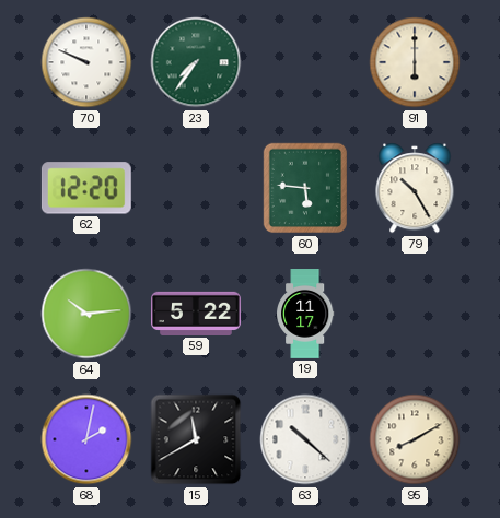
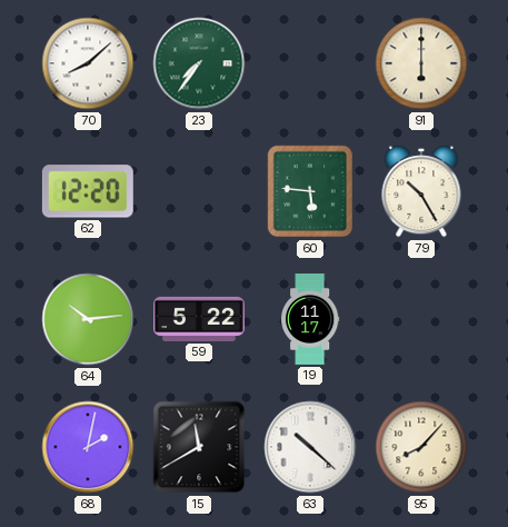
70: 9:49 -> 8:08 (88, 63)
95: 8:10 -> 8:07 (421, 447)
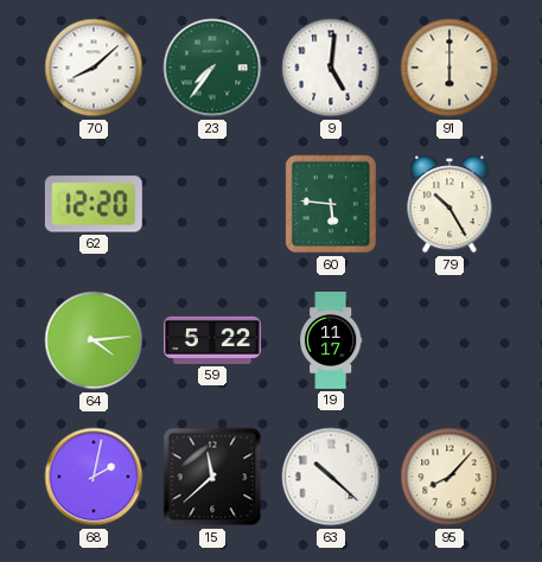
9: none -> 5:01 (331, 68)
64: 10:14 -> 4:14 (94, 340)
15: 11:40 -> 11:38 (212, 477)
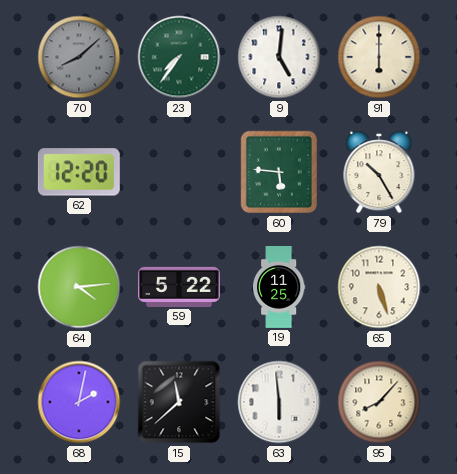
70 dial: white -> grey (79, 57)
19: 11:17 -> 11:25 (280, 288)
65: none -> 5:27 (379, 287)
63: 10:22 -> 5:59 (279, 402)
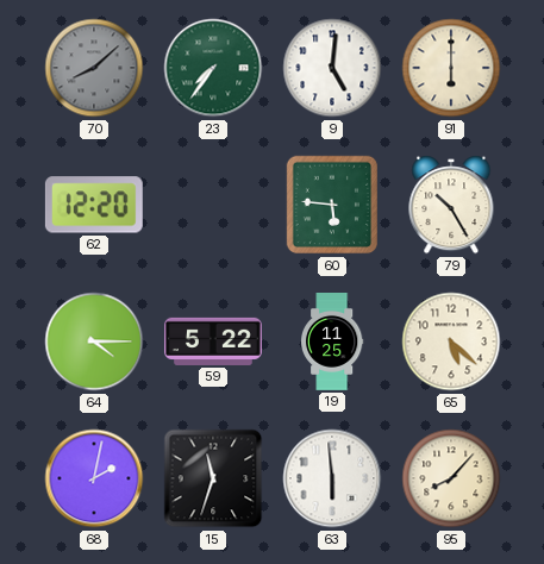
64: 4:14 -> 4:15 (94, 341)
65: 5:27 -> 5:22 (451, 341)
15: 11:38 -> 11:33 (213, 478)
